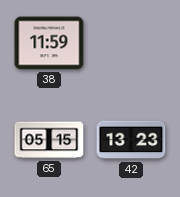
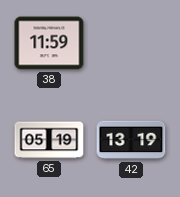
65: 05:15 -> 05:19 (49, 140)
42: 13:23 -> 13:19 (131, 140)
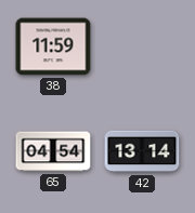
65: 05:19 -> 04:54 (53, 151)
42: 13:19 -> 13:14 (142, 151)
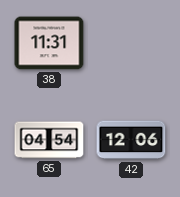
38: 11:59 -> 11:31 (49, 43)
42: 13:14 -> 12:06 (131, 140)
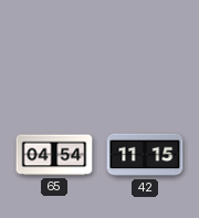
38: 11:31 -> none (49, 43)
42: 12:06 -> 11:15 (145, 155)
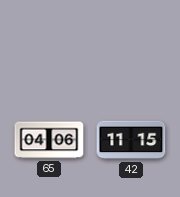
65: 04:54 -> 04:06 (49, 140)
